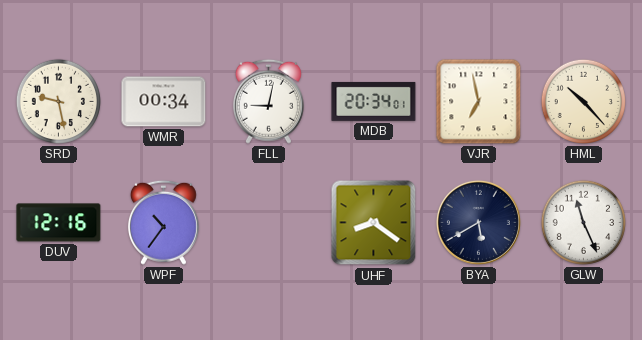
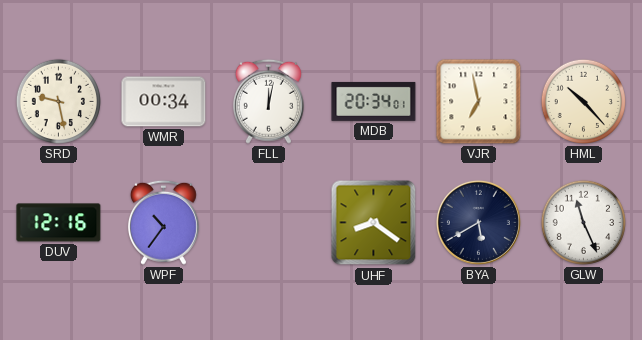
FLL: 9:02 -> 12:02 (268, 101)
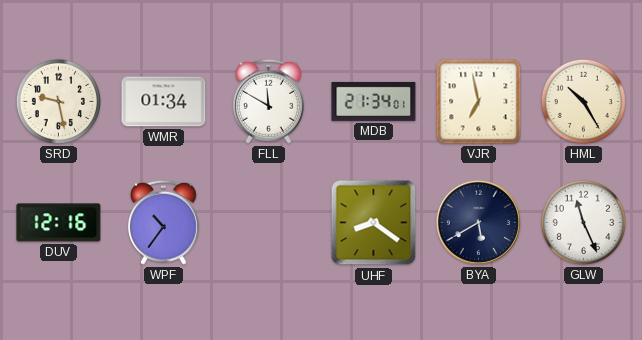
WMR: 00:34 -> 01:34 (164, 102)
FLL: 12:02 -> 11:50 (268, 101)
MDB: 20:34 -> 21:34 (374, 101)
HML: 10:23 -> 10:25 (583, 101)
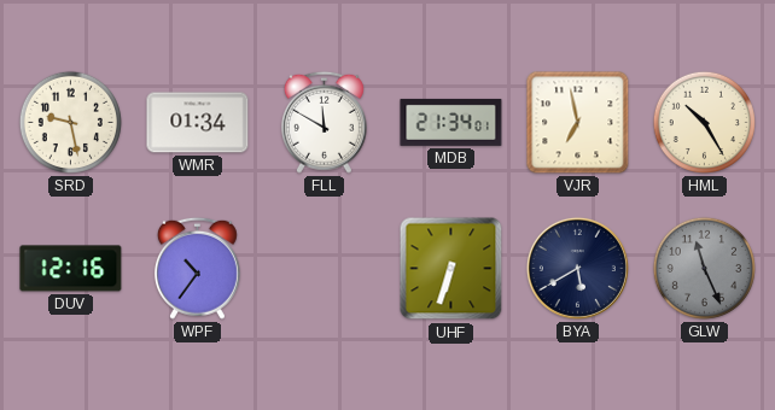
UHF: 8:21 -> 6:33 (451, 269)
GLW dial: white -> grey (704, 268)
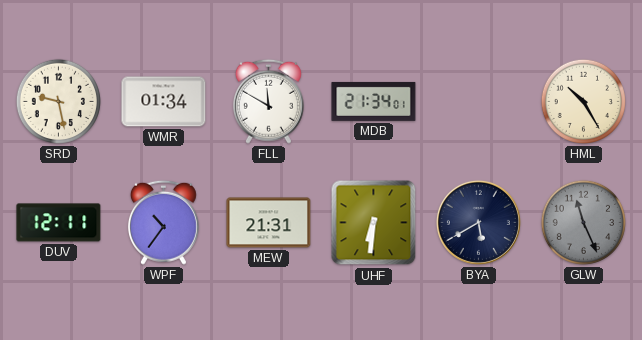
VJR: 6:58 -> none (578, 123)
DUV: 12:16 -> 12:11 (59, 223)
MEW: none -> 21:31 (269, 223)
UHF: 6:33 -> 6:31 (374, 223)
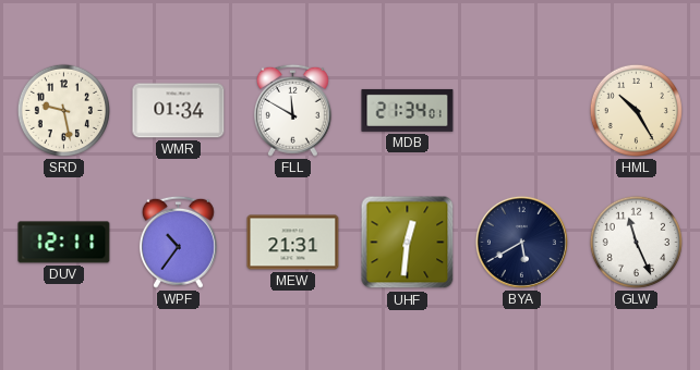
UHF: 6:31 -> 12:31 (408, 243)
GLW dial: grey -> white (636, 242)
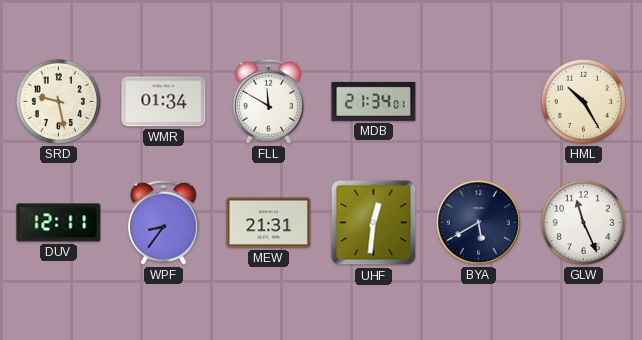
WPF: 10:36 -> 8:36 (163, 222)
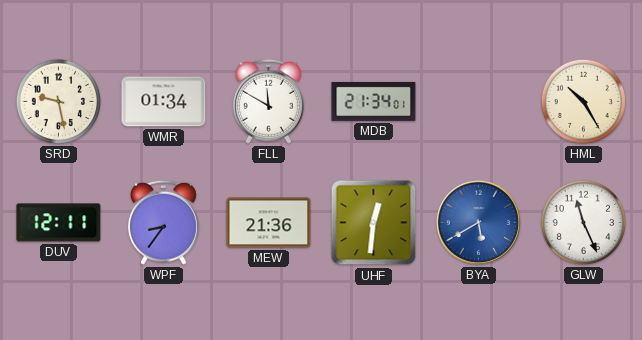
MEW: 21:31 -> 21:36 (269, 223)
BYA dial: navy -> blue (478, 222)
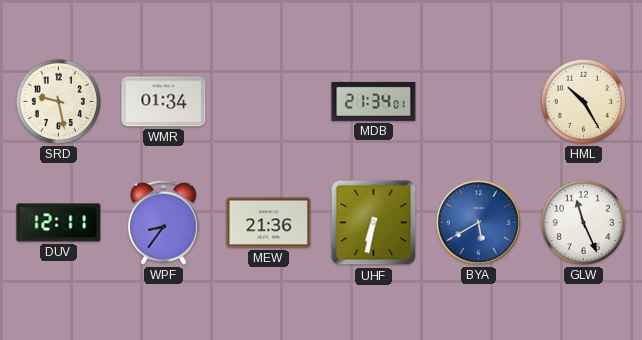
FLL: 11:50 -> none (268, 101)
UHF: 12:31 -> 6:32 (374, 223)
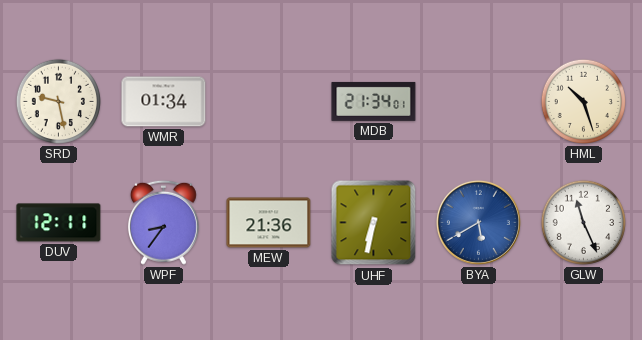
HML: 10:25 -> 10:27 (583, 101)
